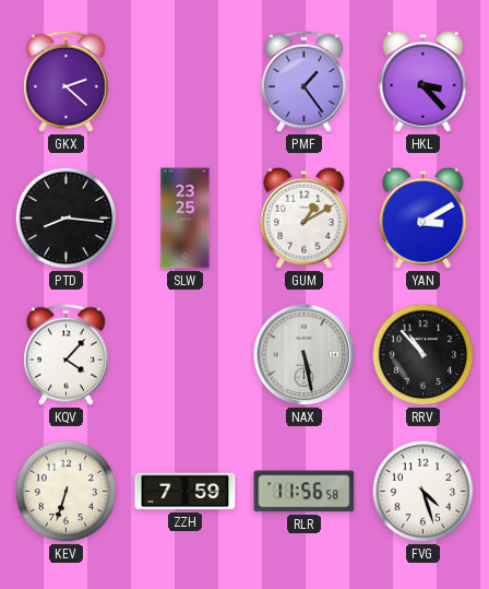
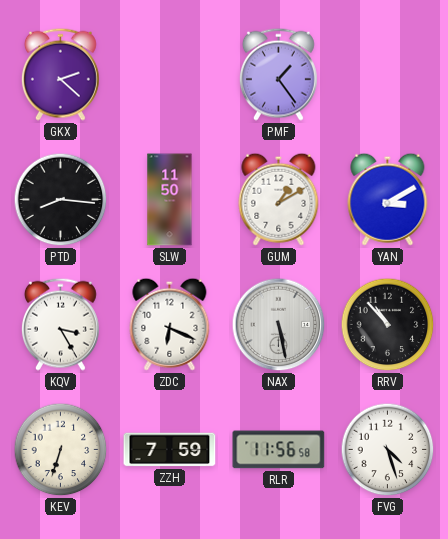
HKL: 3:23 -> none (424, 81)
SLW: 23:25 -> 11:50 (170, 200)
KQV: 4:07 -> 3:25 (60, 324)
ZDC: none -> 6:19 (170, 324)
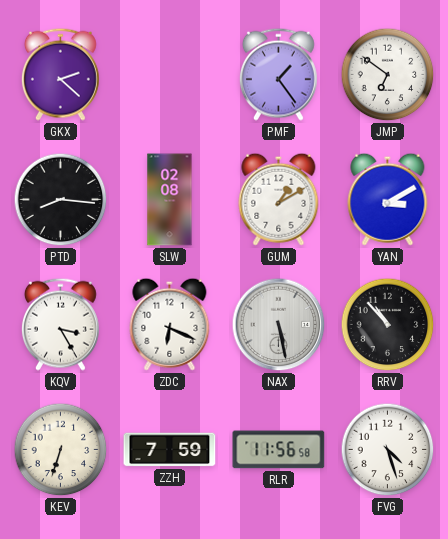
JMP: none -> 6:51 (388, 75)
SLW: 11:50 -> 02:08 (170, 200)
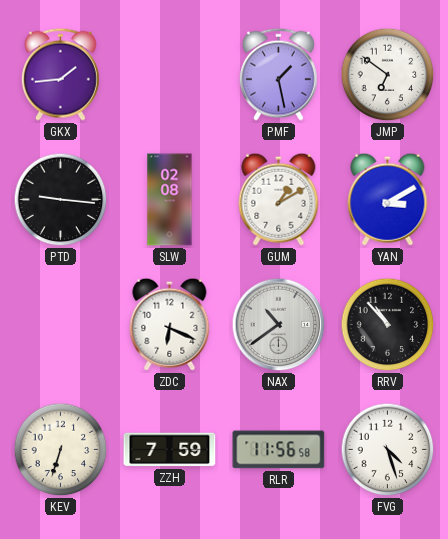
GKX: 2:22 -> 1:44 (60, 74)
PMF: 1:24 -> 1:28 (278, 74)
PTD: 8:16 -> 9:16 (61, 200)
KQV: 3:25 -> none (60, 324)
NAX: 5:28 -> 10:39 (279, 325)
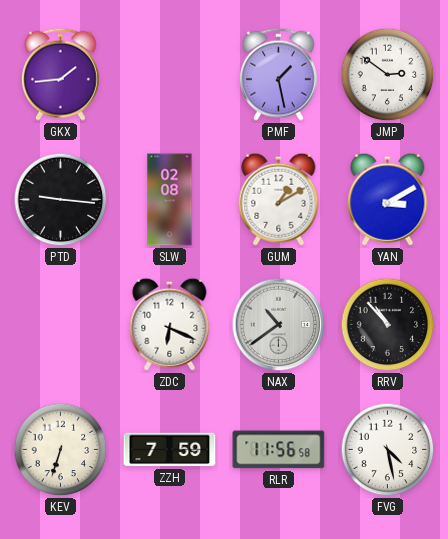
JMP: 6:51 -> 2:51 (388, 75)
FVG: 4:27 -> 4:28 (388, 450)
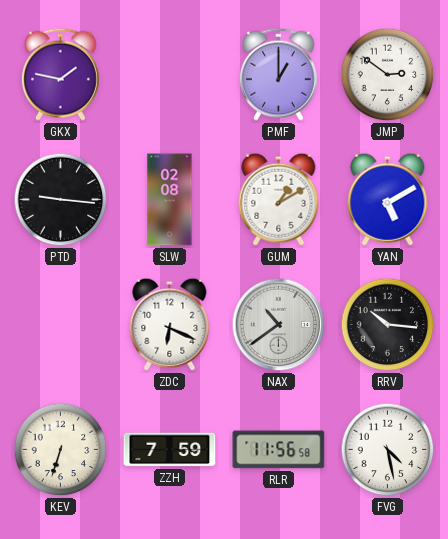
GKX: 1:44 -> 1:47 (60, 74)
PMF: 1:28 -> 1:00 (278, 74)
YAN: 3:10 -> 5:10 (388, 199)
RRV: 10:53 -> 10:16 (388, 325)
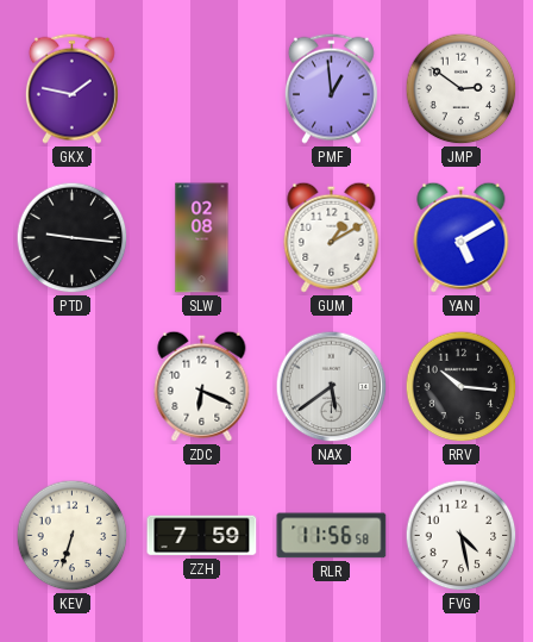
PMF: 1:00 -> 12:59 (331, 88)
NAX: 10:39 -> 5:39 (332, 387)
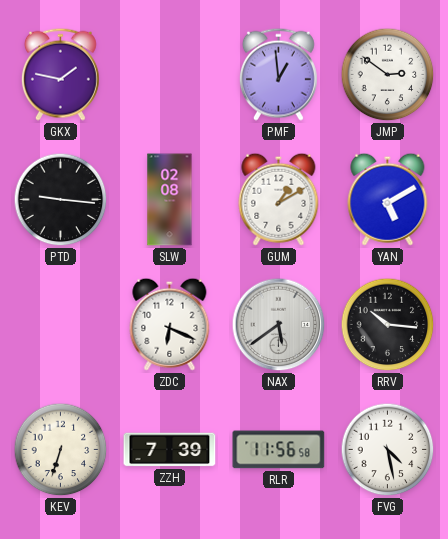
ZZH: 7:59 -> 7:39 (170, 450)
